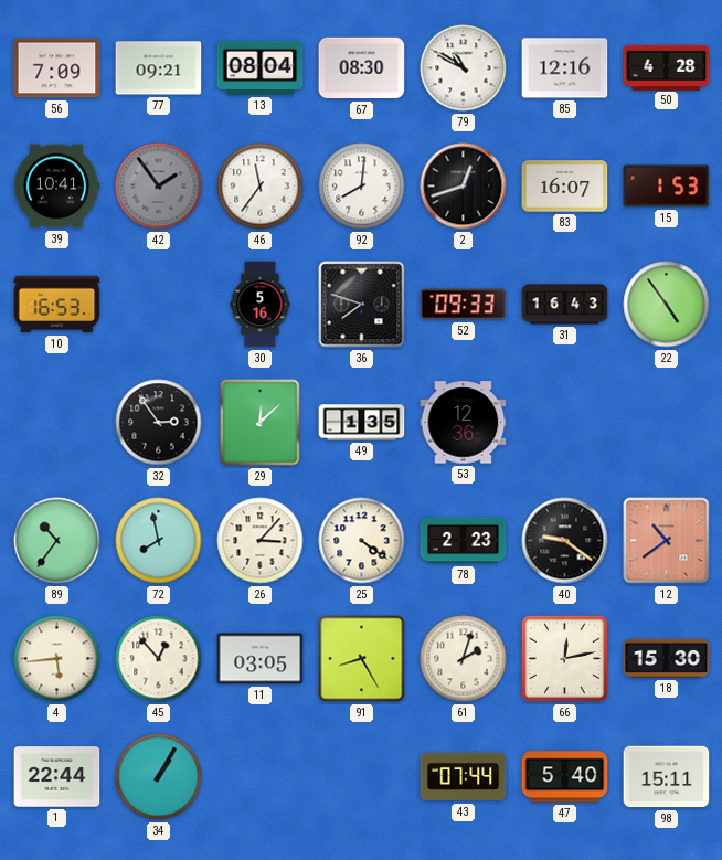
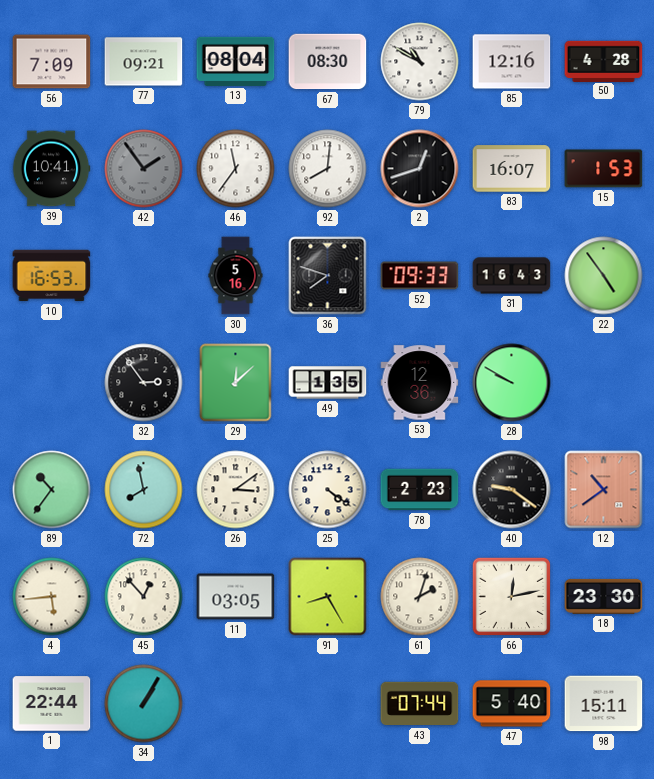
28: none -> 9:50 (512, 383)
26: 3:07 -> 3:09 (236, 490)
18: 15:30 -> 23:30 (604, 596)
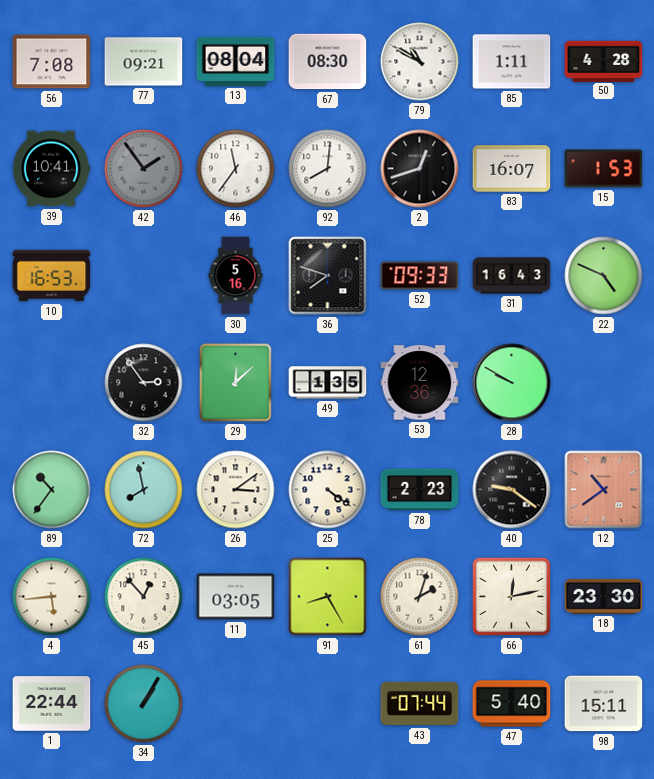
56: 7:09 -> 7:08 (52, 62)
85: 12:16 -> 1:11 (512, 62)
22: 4:54 -> 4:49 (604, 276)
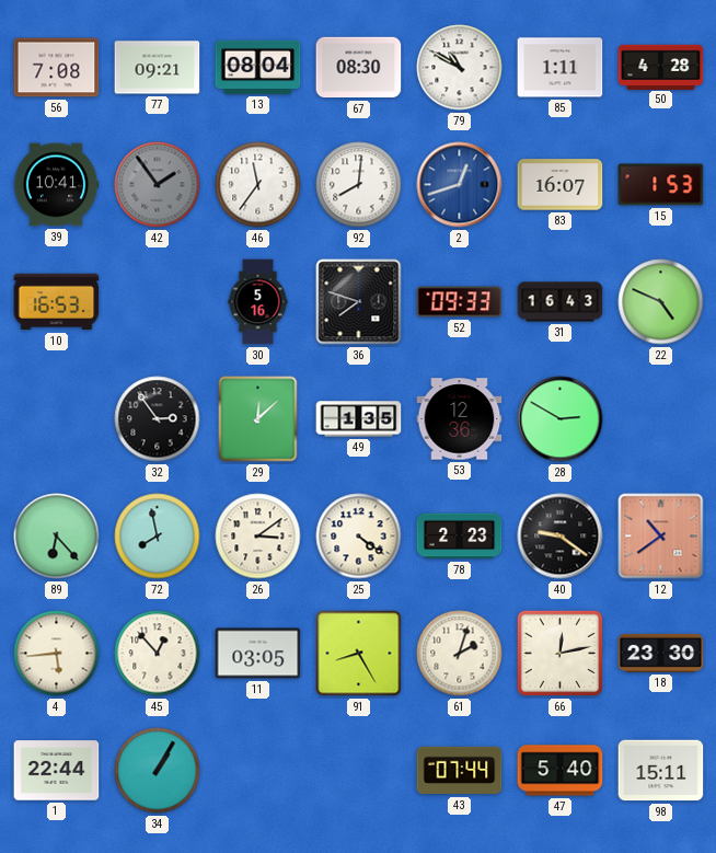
2 dial: black -> blue (460, 185)
28: 9:50 -> 2:50 (561, 419)
89: 10:36 -> 6:23 (57, 537)
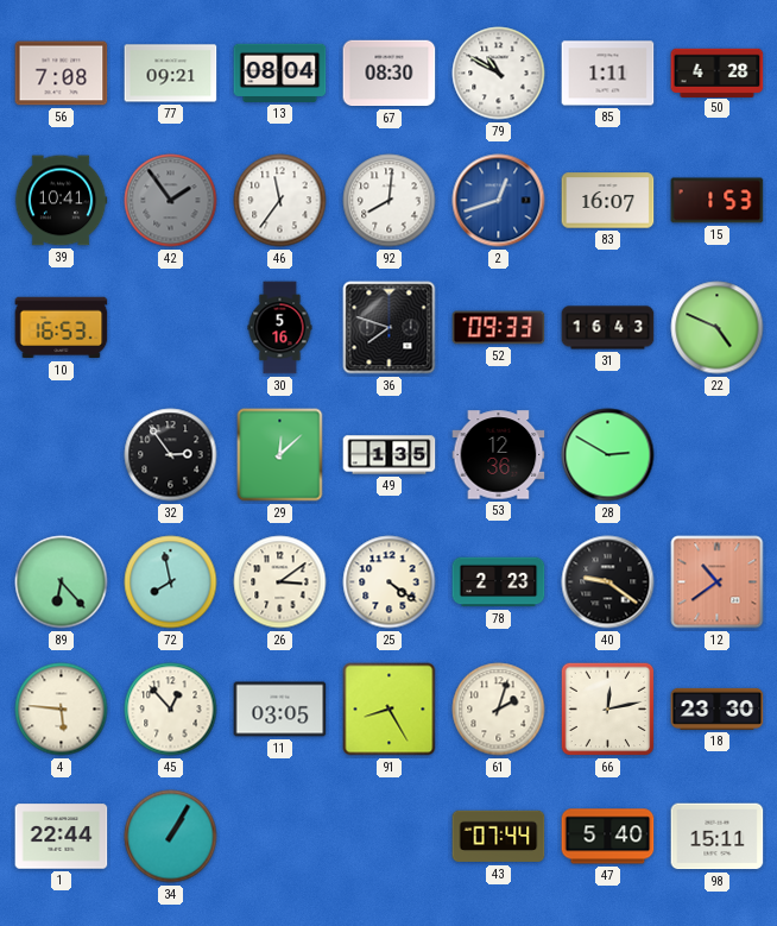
4: 5:44 -> 5:46 (62, 710)
